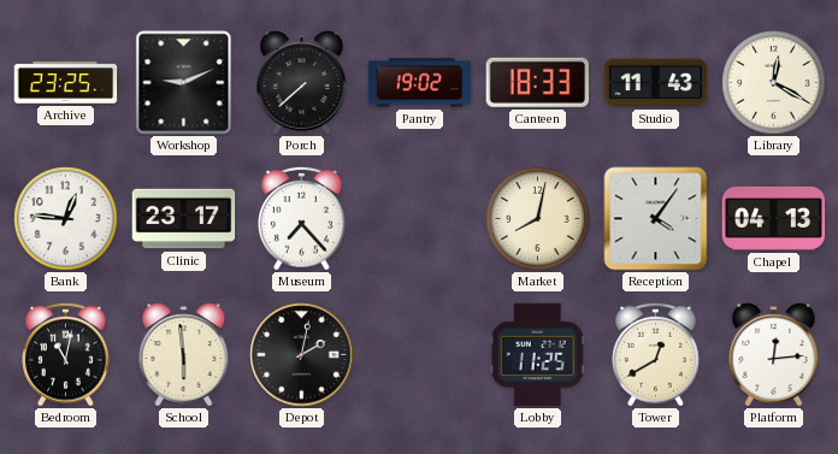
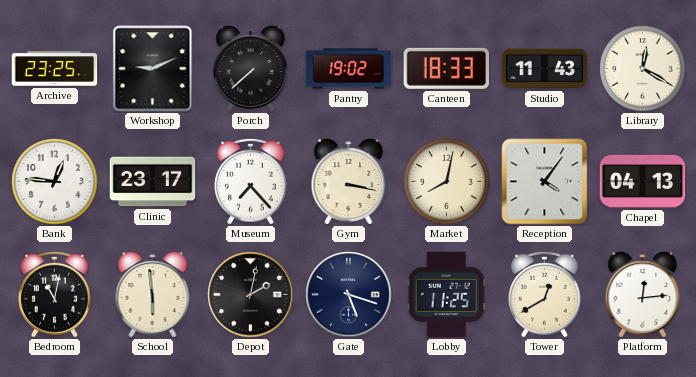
Gym: none -> 3:17 (349, 182)
Gate: none -> 5:18 (349, 295)
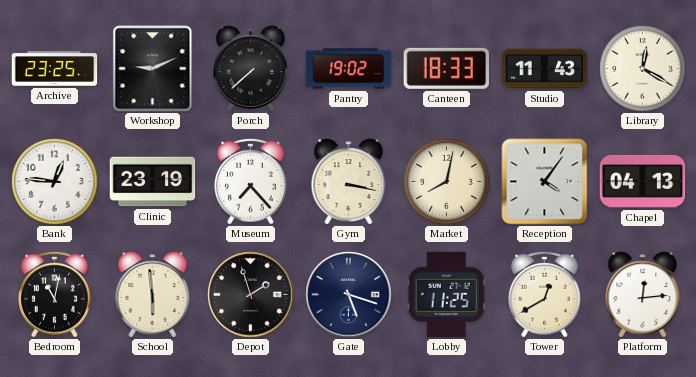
Clinic: 23:17 -> 23:19 (153, 182)
Depot: 2:02 -> 1:57 (251, 295)
